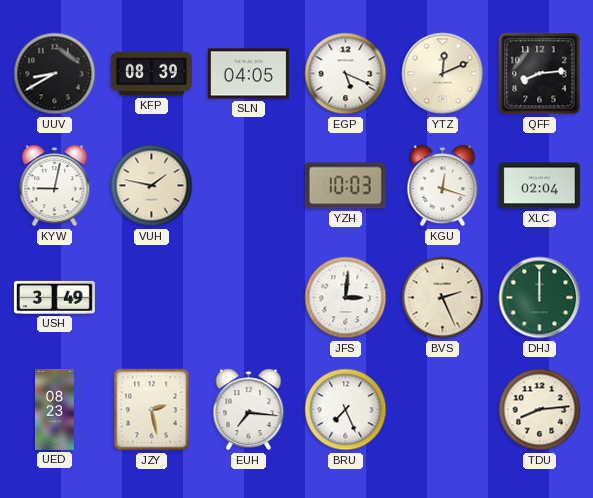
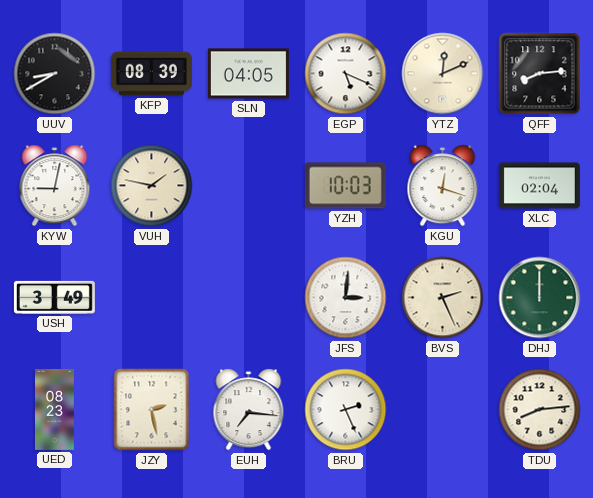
BRU: 7:26 -> 2:26 (346, 410)
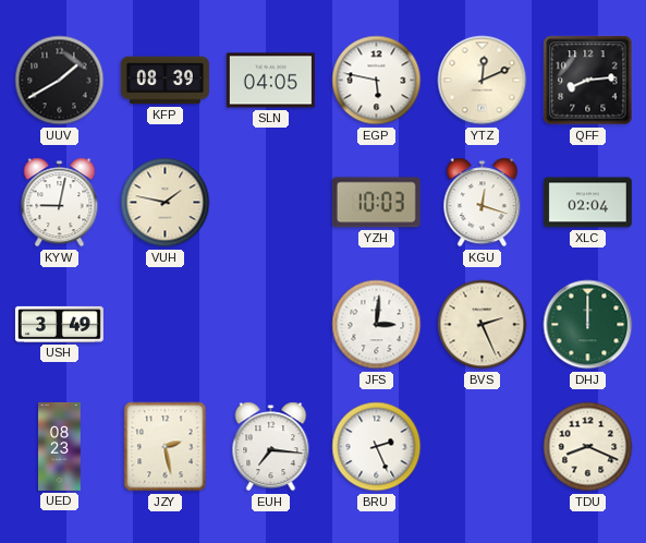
UUV: 8:40 -> 1:40 (60, 81)
EGP: 5:19 -> 5:47 (377, 81)
TDU: 8:14 -> 8:19 (588, 447)
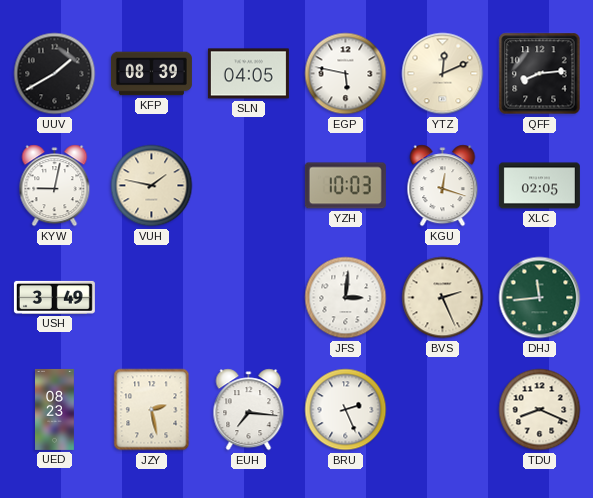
XLC: 02:04 -> 02:05 (539, 186)
DHJ: 12:00 -> 11:44 (540, 298)
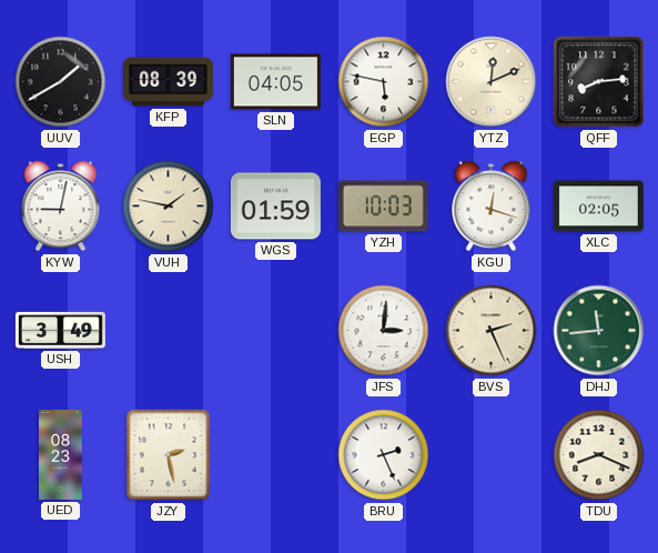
WGS: none -> 01:59 (275, 207)
EUH: 7:16 -> none (249, 410)
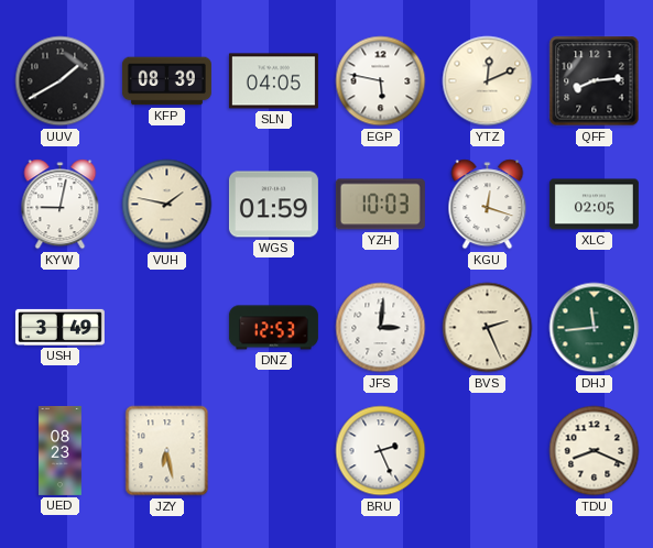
DNZ: none -> 12:53 (273, 328)
JZY: 2:28 -> 6:28 (167, 451)
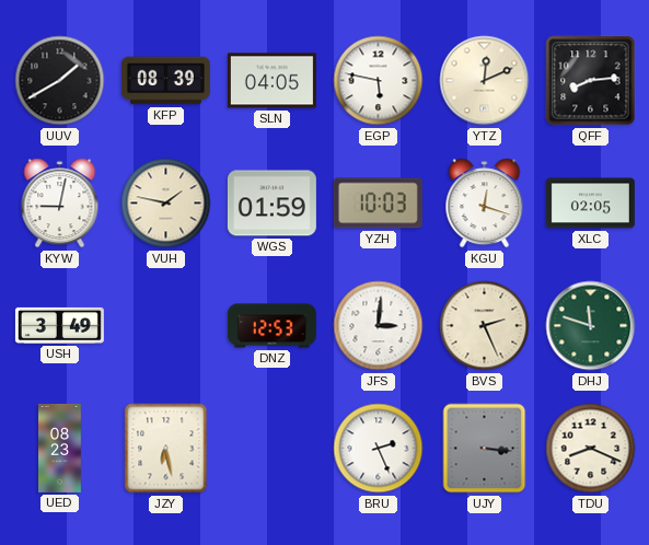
DHJ: 11:44 -> 11:48 (591, 326)
UJY: none -> 3:16 (485, 449)
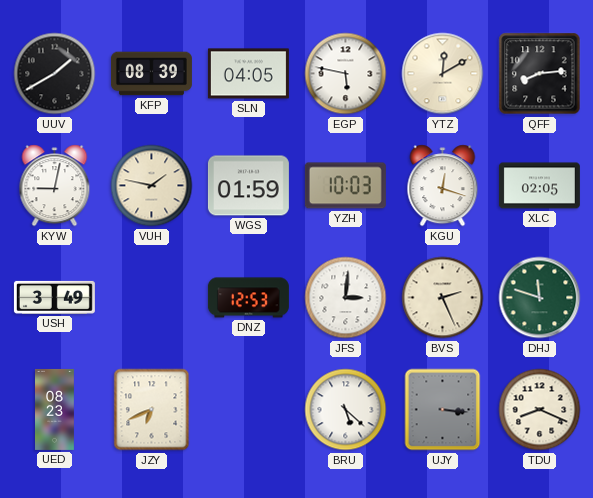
YTZ: 12:11 -> 12:10 (443, 74)
JZY: 6:28 -> 6:41 (152, 410)
BRU: 2:26 -> 5:22 (346, 410)
